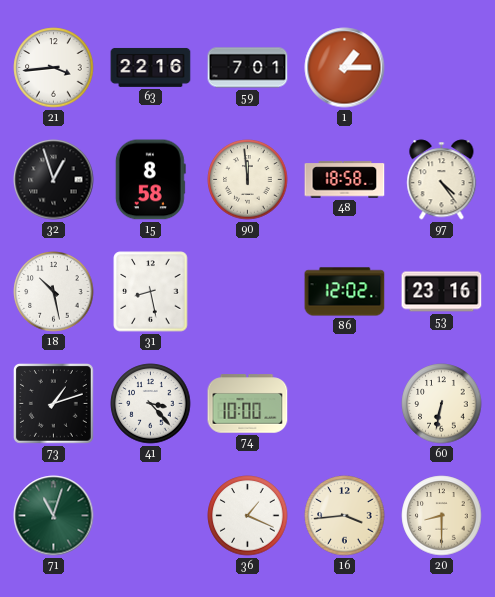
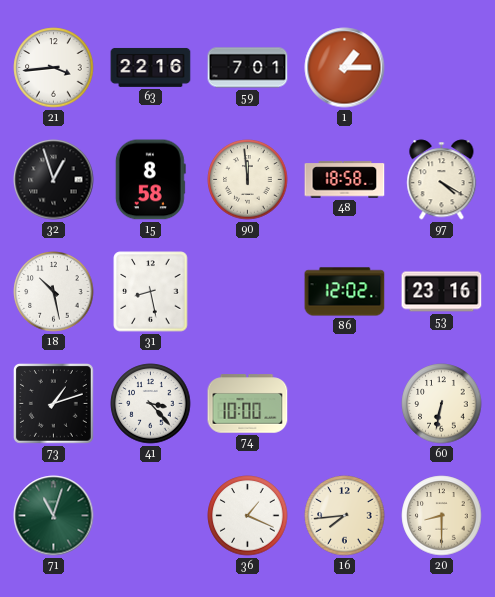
97: 4:24 -> 4:20 (442, 180)
16: 3:44 -> 7:44 (345, 516)
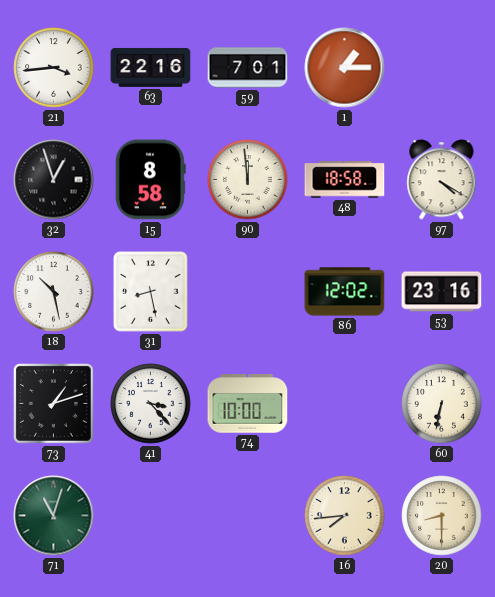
36: 1:19 -> none (248, 516)
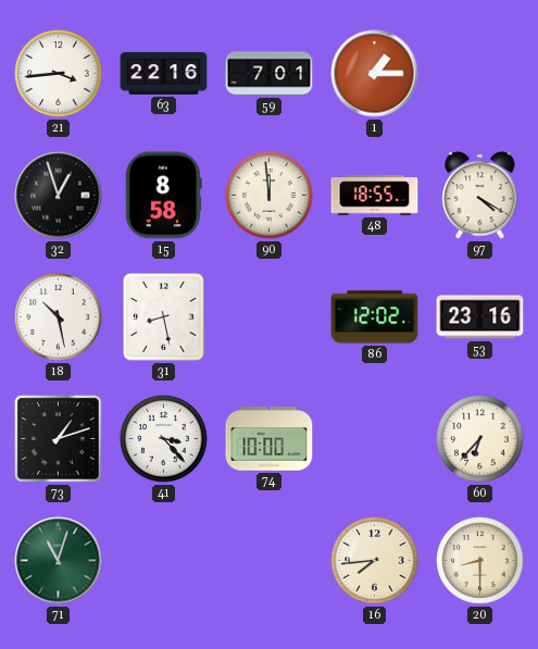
48: 18:58 -> 18:55 (375, 196)
60: 6:32 -> 6:37 (480, 439)
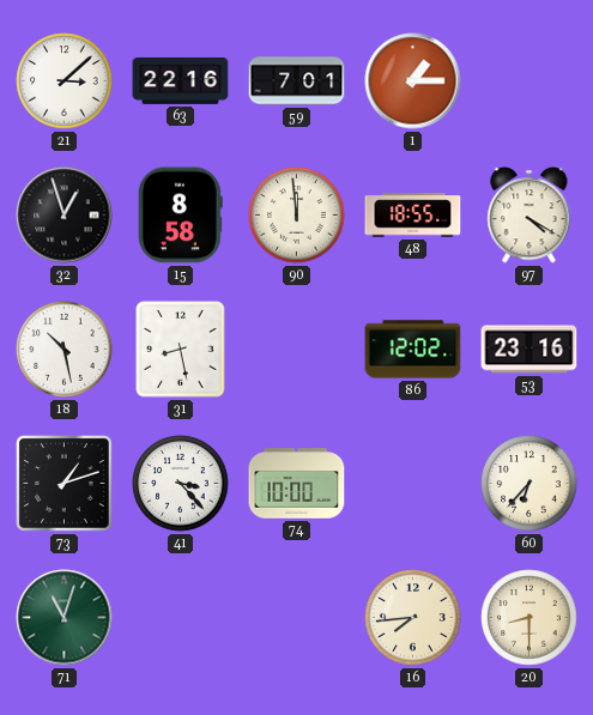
21: 3:44 -> 3:08 (65, 81)
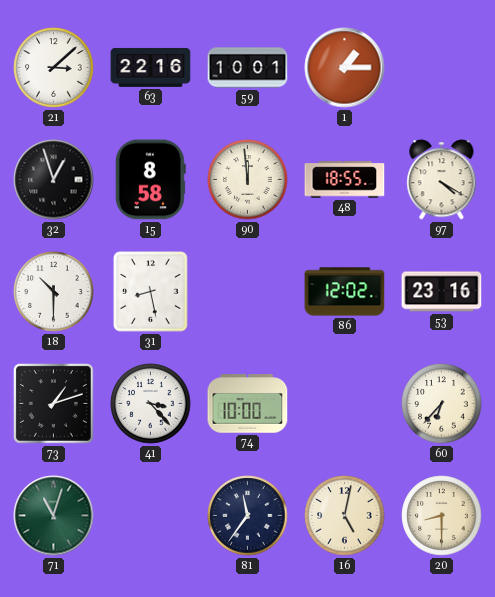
59: 7:01 -> 10:01 (248, 68)
18: 10:28 -> 10:30 (54, 292)
81: none -> 11:36 (248, 516)
16: 7:44 -> 5:02 (345, 516)
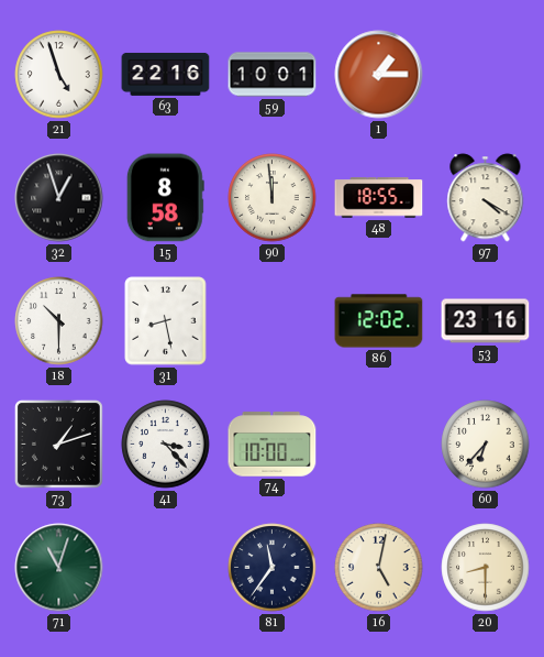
21: 3:08 -> 4:57 (59, 75)
